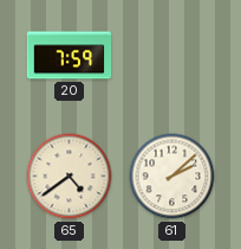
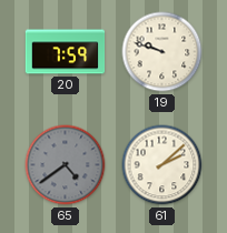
19: none -> 9:48 (162, 52)
65 dial: cream -> grey (66, 165)
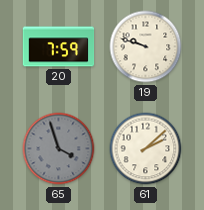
65: 4:39 -> 3:57 (59, 149)
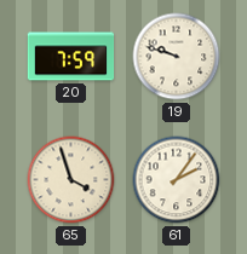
65 dial: grey -> cream (71, 180)
61: 2:08 -> 2:06 (177, 180)
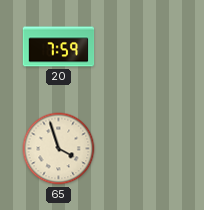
19: 9:48 -> none (177, 57)
61: 2:06 -> none (177, 180)
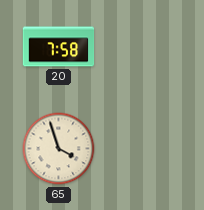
20: 7:59 -> 7:58 (59, 47)
